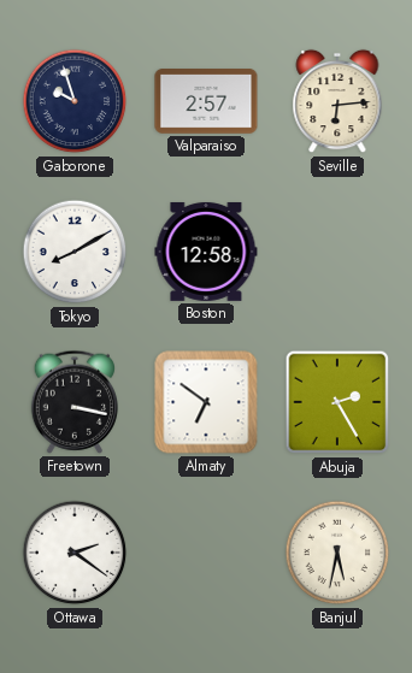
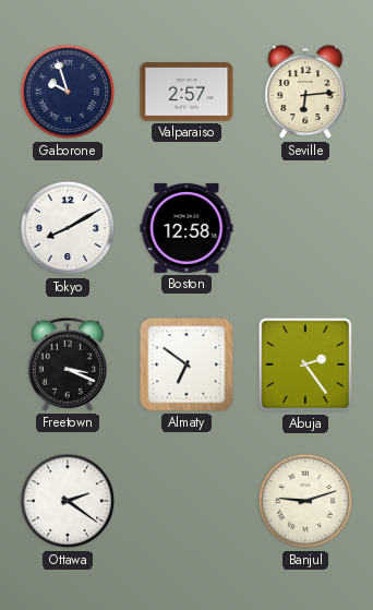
Freetown: 3:17 -> 3:19 (67, 364)
Abuja: 2:25 -> 2:24 (305, 364)
Banjul: 5:32 -> 9:12 (305, 501)
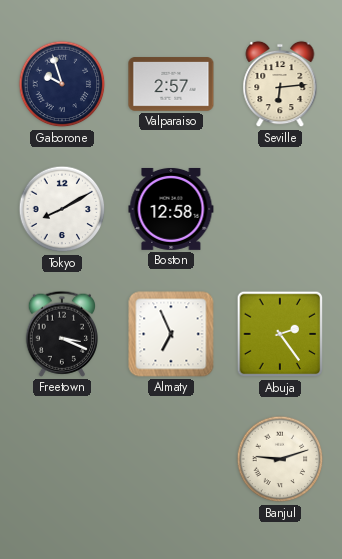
Almaty: 6:51 -> 6:56 (171, 334)
Ottawa: 2:21 -> none (68, 501)
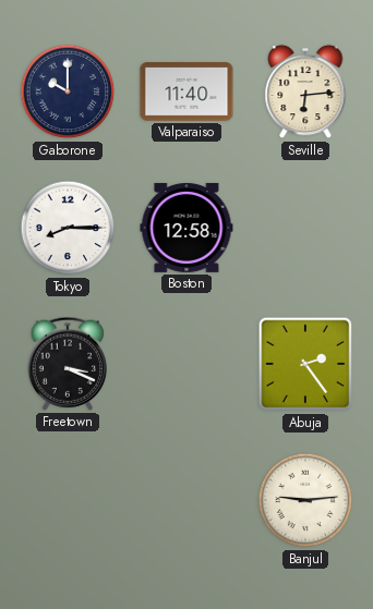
Gaborone: 9:57 -> 10:00 (68, 92)
Valparaiso: 2:57 -> 11:40 (186, 92)
Tokyo: 8:10 -> 8:15 (68, 228)
Almaty: 6:56 -> none (171, 334)
Banjul: 9:12 -> 9:14 (305, 500)
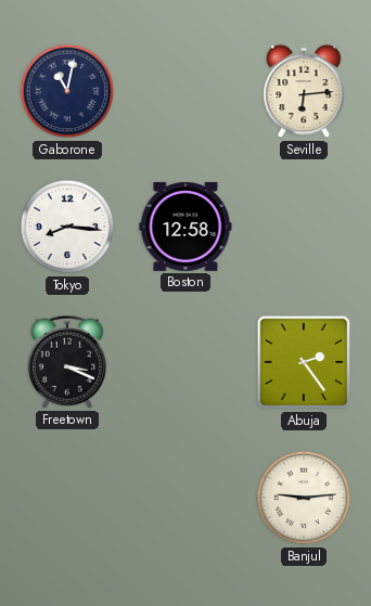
Gaborone: 10:00 -> 11:02 (67, 91)
Valparaiso: 11:40 -> none (186, 92)
Tokyo: 8:15 -> 8:16 (67, 227)
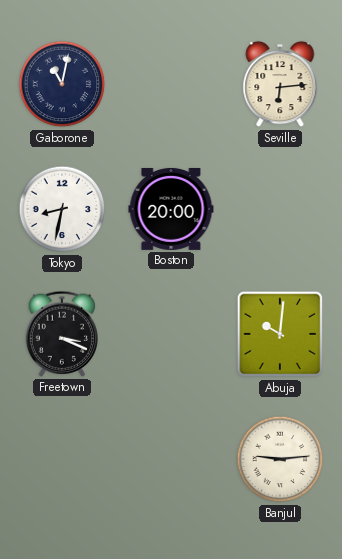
Tokyo: 8:16 -> 8:32 (62, 209)
Boston: 12:58 -> 20:00 (171, 209)
Abuja: 2:24 -> 10:01 (280, 334)
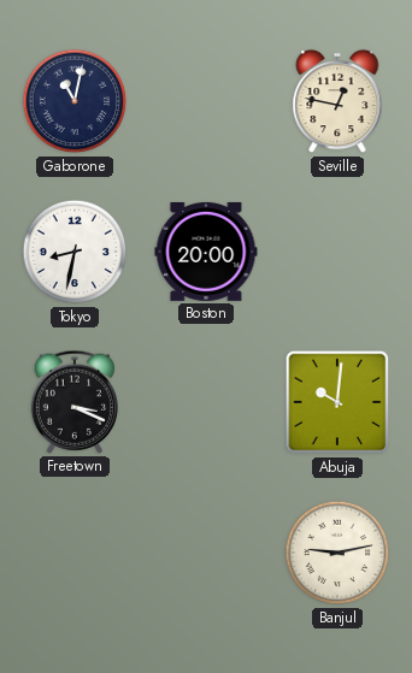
Seville: 6:14 -> 12:47 (337, 101)
Banjul: 9:14 -> 9:13 (337, 553)
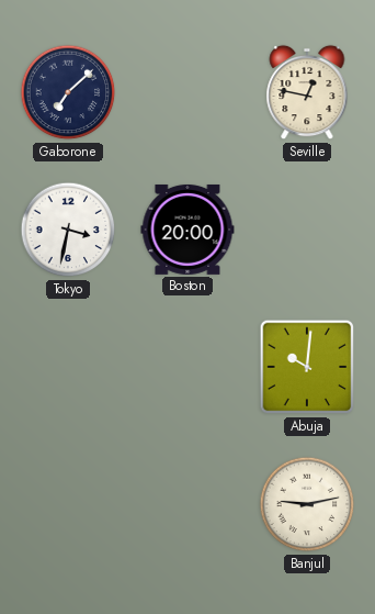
Gaborone: 11:02 -> 7:08 (68, 92)
Tokyo: 8:32 -> 3:32 (68, 230)
Freetown: 3:19 -> none (73, 402)
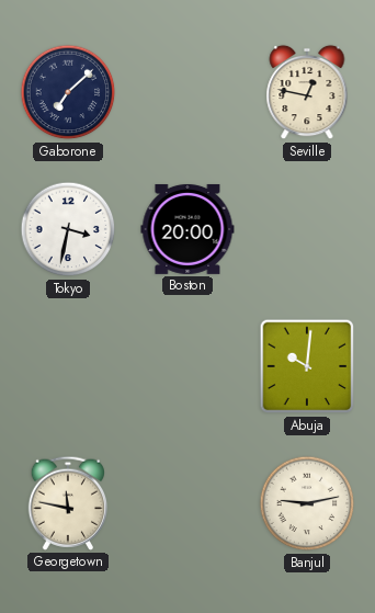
Georgetown: none -> 11:47 (67, 503)
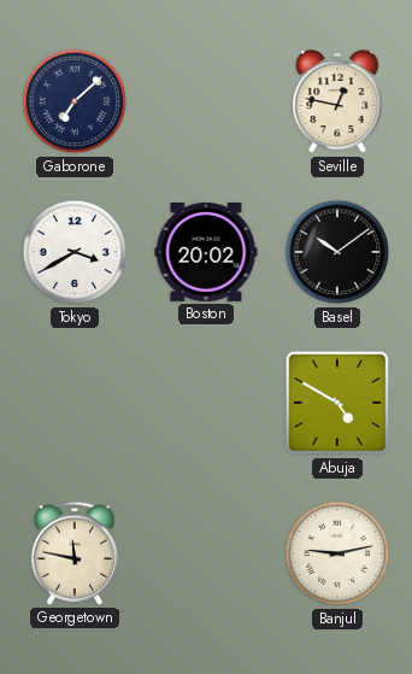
Tokyo: 3:32 -> 3:40 (75, 252)
Boston: 20:00 -> 20:02 (206, 252)
Basel: none -> 10:09 (337, 252)
Abuja: 10:01 -> 4:50 (337, 403)
